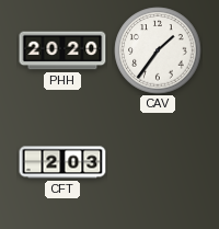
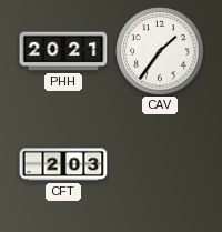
PHH: 20:20 -> 20:21 (63, 51)
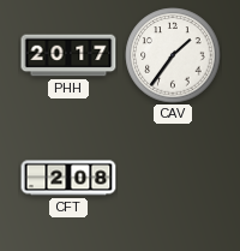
PHH: 20:21 -> 20:17 (68, 55)
CFT: 2:03 -> 2:08 (68, 178)
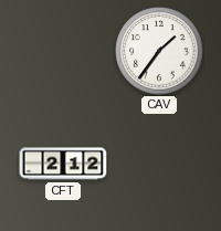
PHH: 20:17 -> none (68, 55)
CFT: 2:08 -> 2:12 (63, 164)
